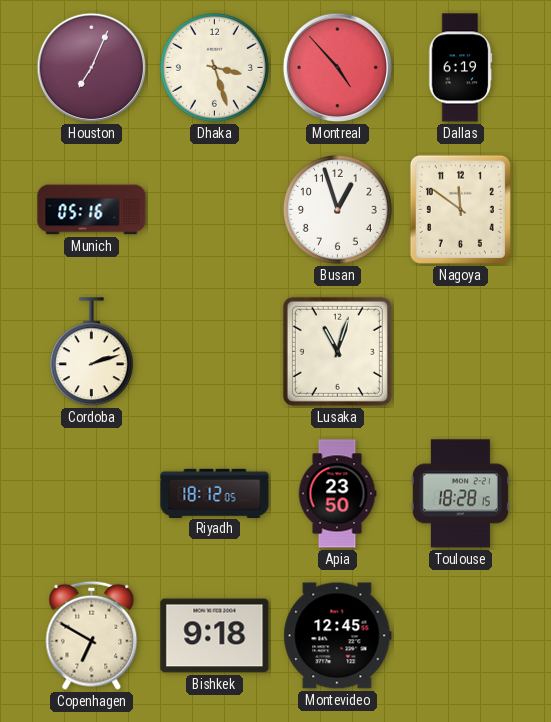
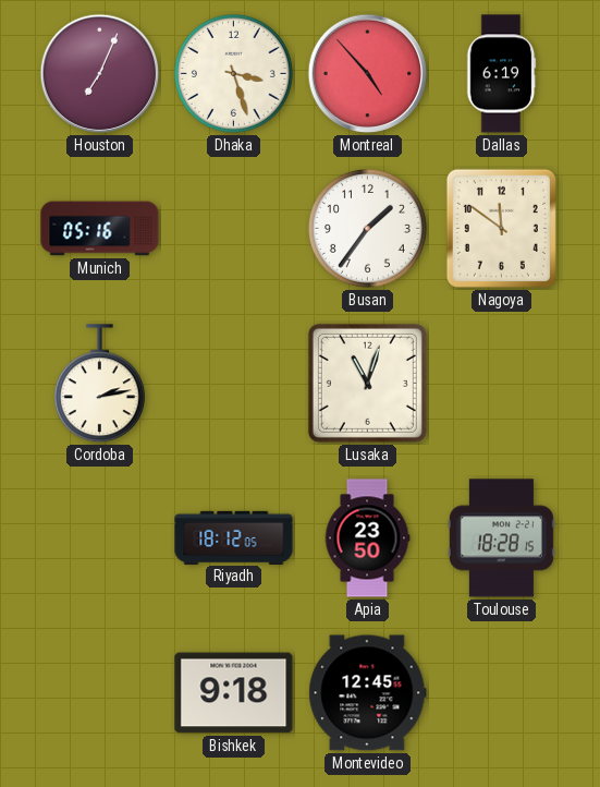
Busan: 12:57 -> 1:36 (367, 228)
Cordoba: 2:12 -> 2:13 (99, 384)
Copenhagen: 6:50 -> none (92, 635)
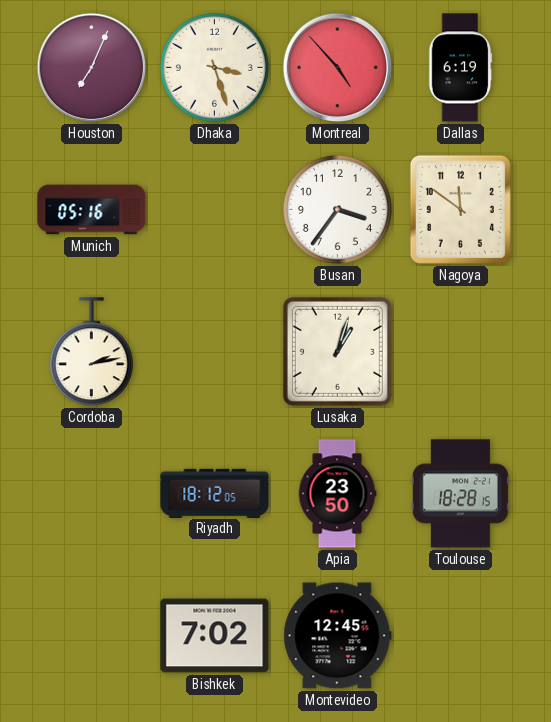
Busan: 1:36 -> 3:36 (337, 209)
Lusaka: 11:03 -> 1:03 (337, 351)
Bishkek: 9:18 -> 7:02 (215, 636)
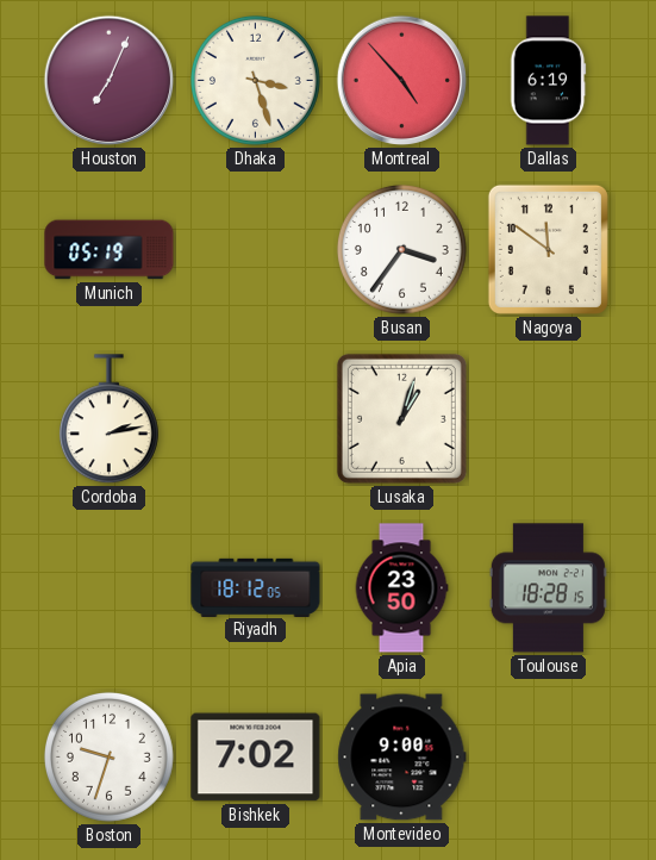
Munich: 05:16 -> 05:19 (110, 250)
Boston: none -> 9:33 (108, 756)
Montevideo: 12:45 -> 9:00 (402, 758)
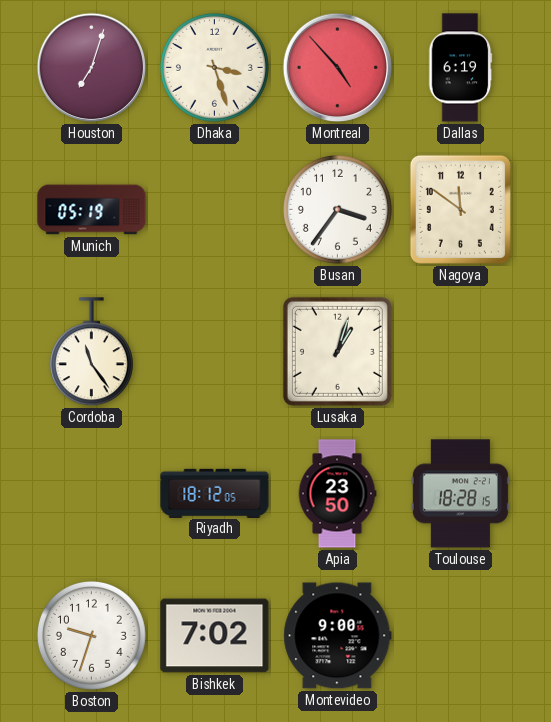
Houston: 7:04 -> 7:03 (92, 68)
Cordoba: 2:13 -> 11:24 (91, 352)
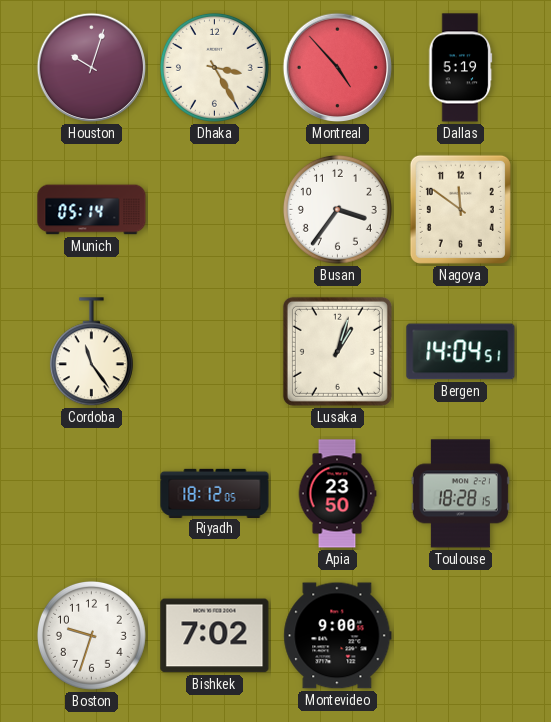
Houston: 7:03 -> 10:03 (92, 68)
Dhaka: 3:27 -> 3:25 (214, 67)
Dallas: 6:19 -> 5:19 (460, 68)
Munich: 05:19 -> 05:14 (92, 210)
Bergen: none -> 14:04 (461, 352)
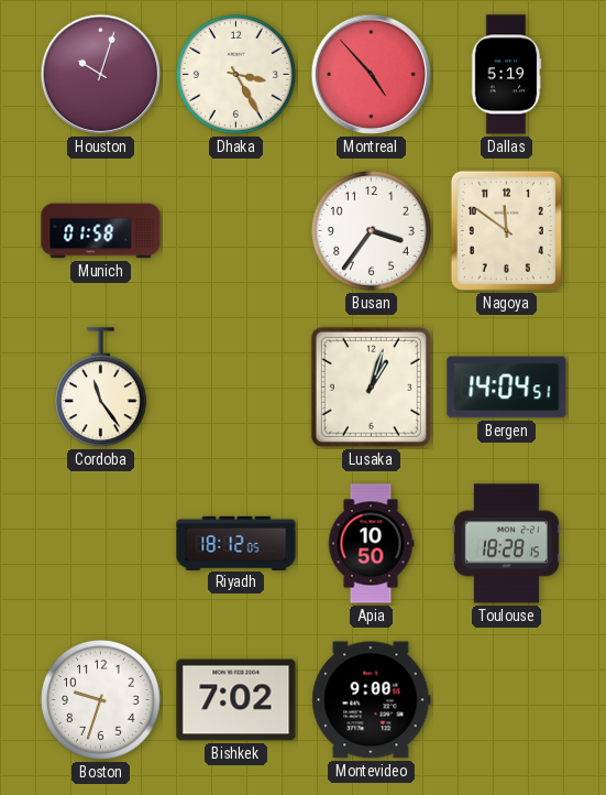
Munich: 05:14 -> 01:58 (101, 231)
Apia: 23:50 -> 10:50 (371, 544)
